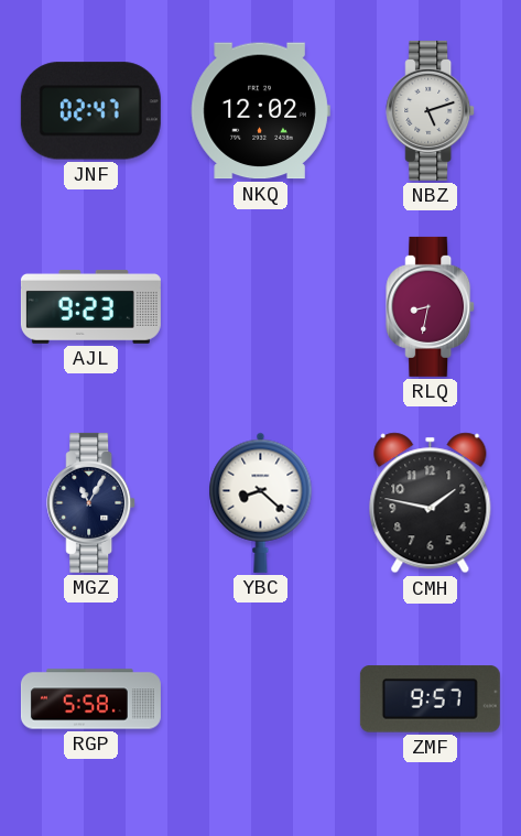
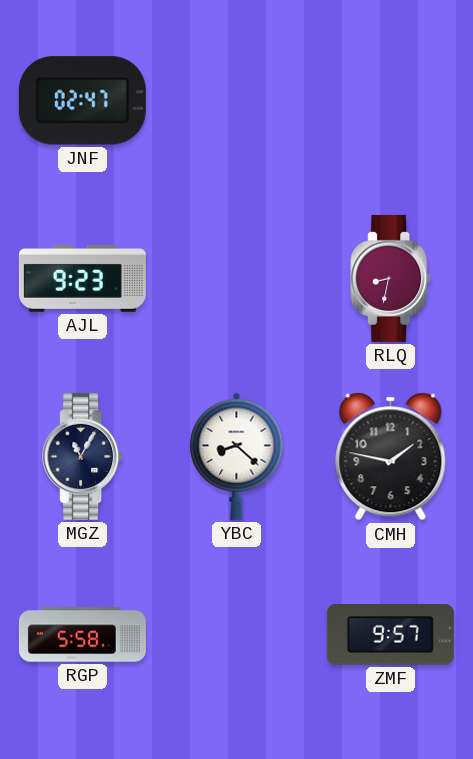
NKQ: 12:02 -> none (260, 111)
NBZ: 5:12 -> none (431, 110)
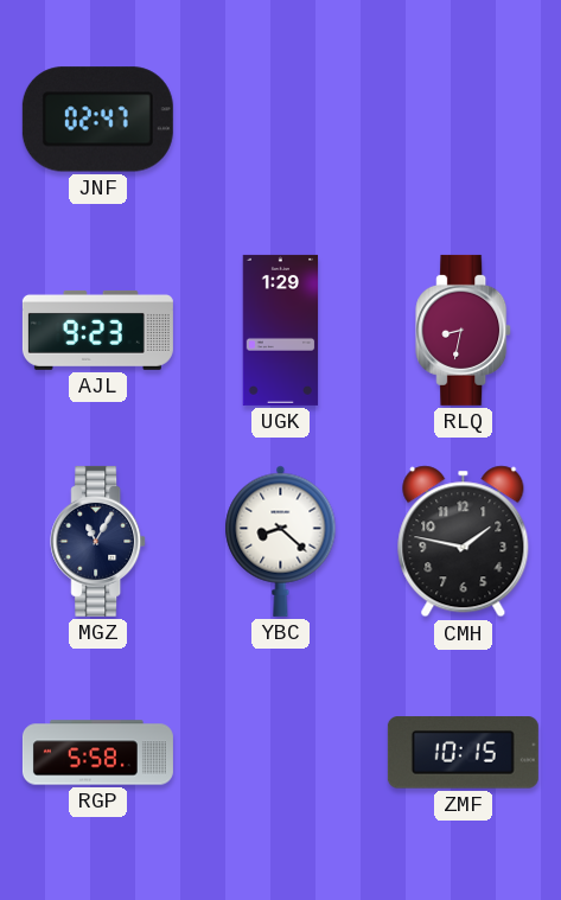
UGK: none -> 1:29 (281, 330)
ZMF: 9:57 -> 10:15 (463, 753)
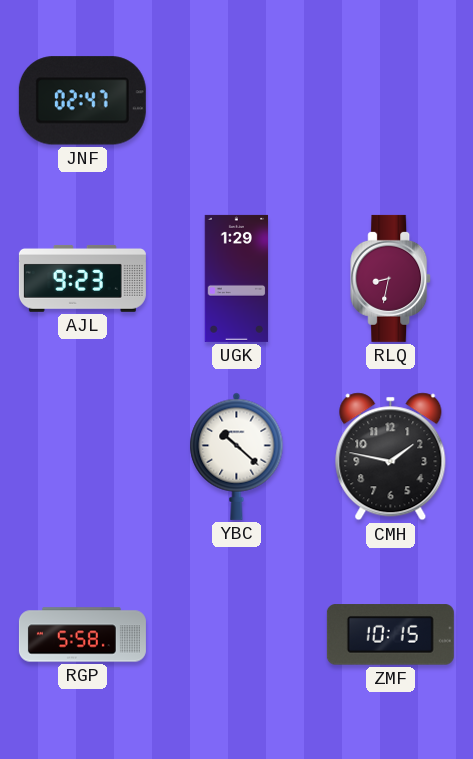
MGZ: 11:05 -> none (98, 541)
YBC: 8:22 -> 10:22 (237, 456)
